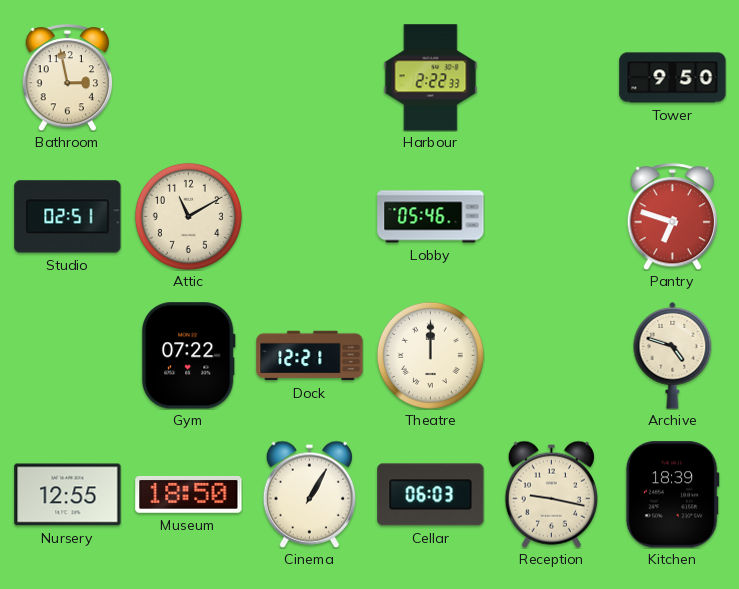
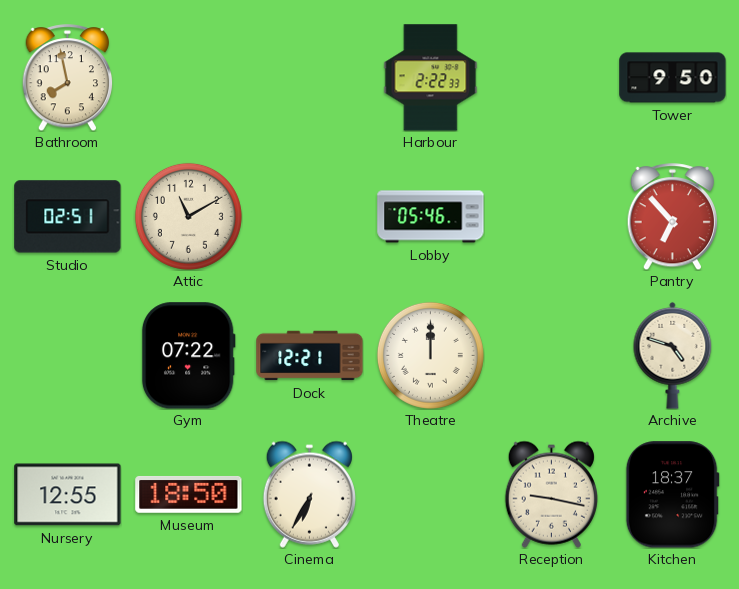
Bathroom: 2:58 -> 7:58 (68, 78)
Pantry: 6:48 -> 6:53 (673, 217)
Cinema: 1:05 -> 6:35 (309, 494)
Cellar: 06:03 -> none (431, 495)
Kitchen: 18:39 -> 18:37 (672, 495)
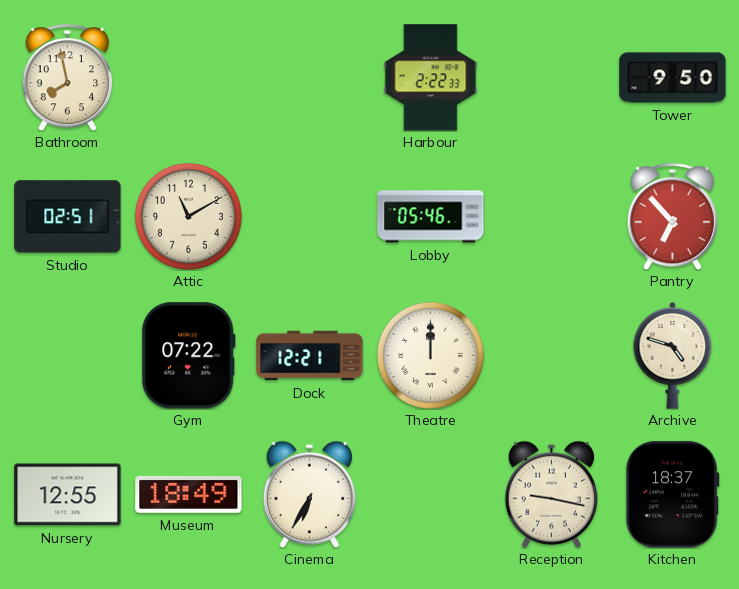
Museum: 18:50 -> 18:49 (189, 495)
